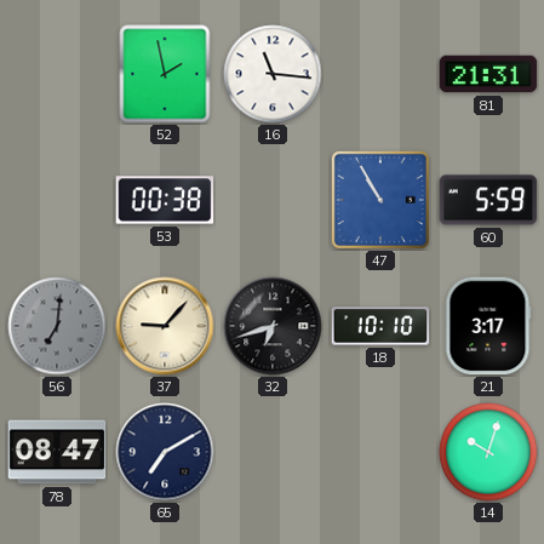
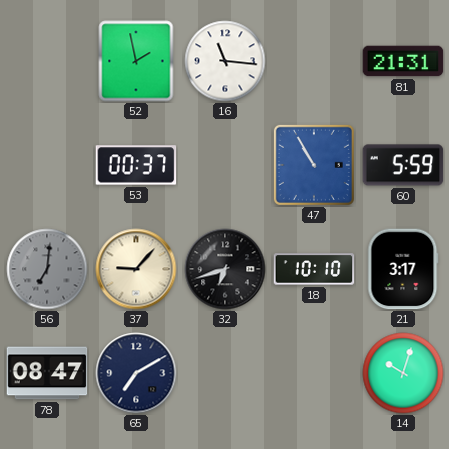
53: 00:38 -> 00:37 (136, 165)
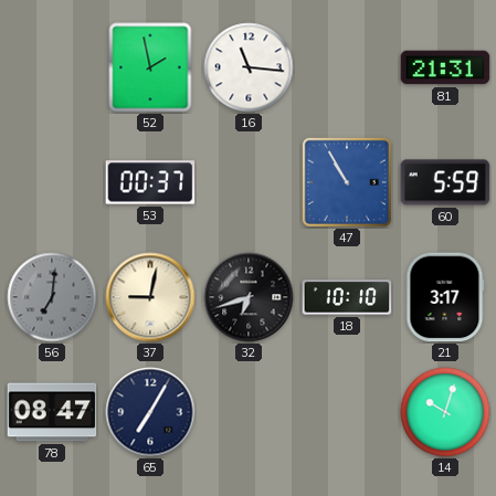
37: 9:07 -> 9:02 (150, 297)
65: 7:10 -> 7:05 (150, 412)
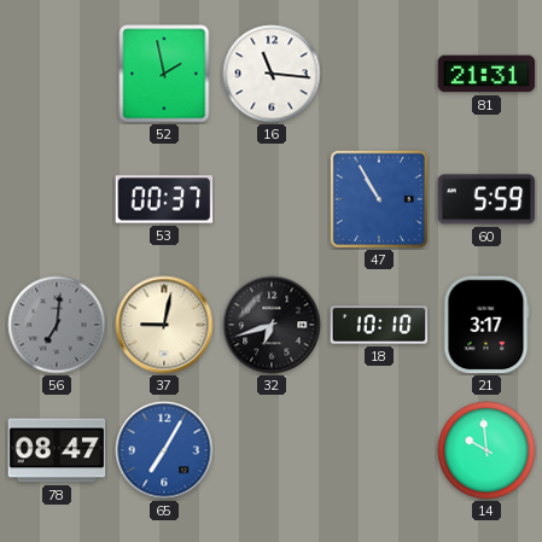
65 dial: navy -> blue (164, 450)
14: 10:03 -> 9:59 (486, 450)
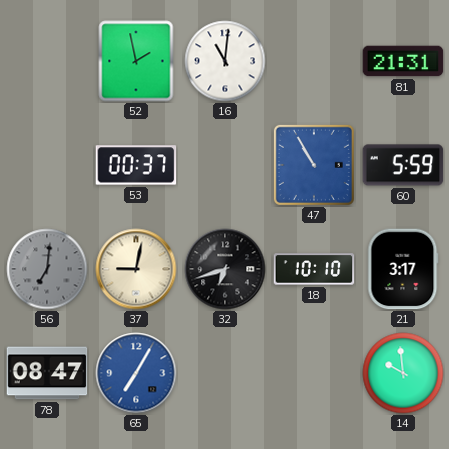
16: 11:16 -> 11:01 (225, 61)
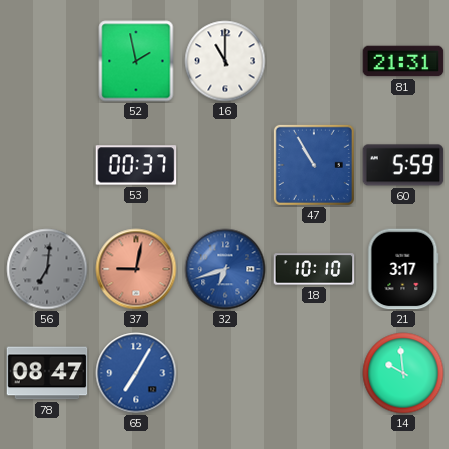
16: 11:01 -> 11:00 (225, 61)
37 dial: cream -> salmon (136, 269)
32 dial: black -> blue (225, 269)
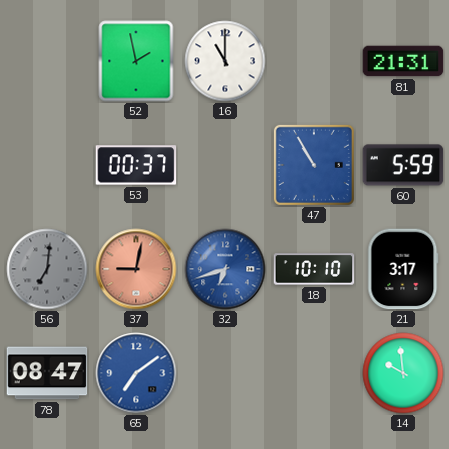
65: 7:05 -> 7:09 (136, 373)
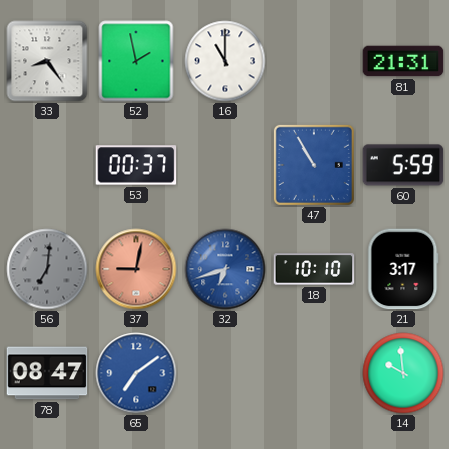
33: none -> 8:24 (47, 61)
